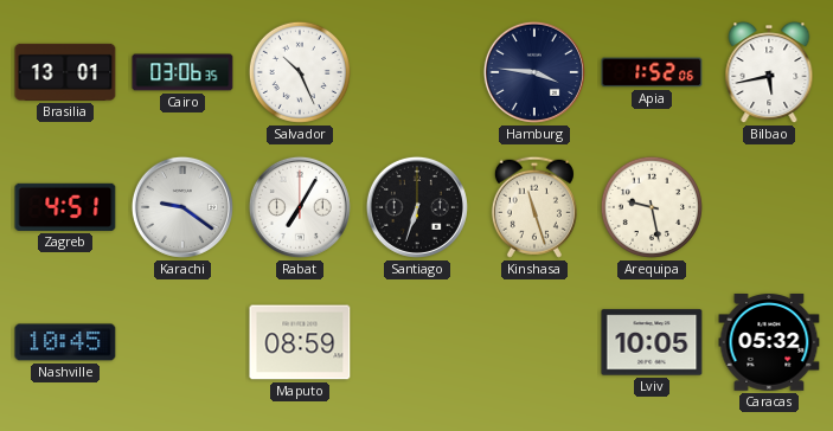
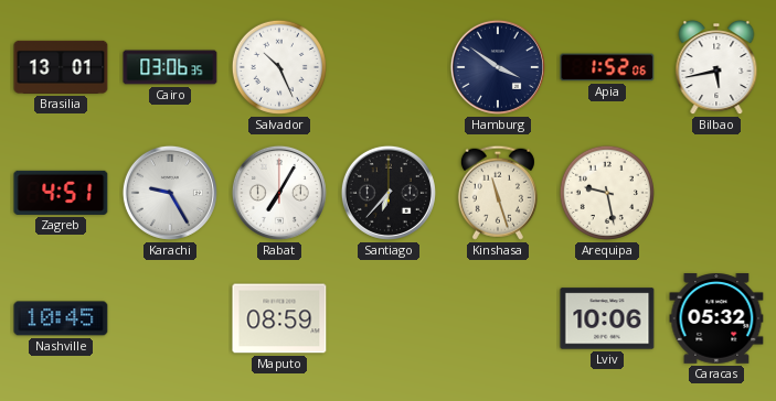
Hamburg: 3:46 -> 3:51 (498, 67)
Karachi: 9:21 -> 9:25 (170, 193)
Santiago: 6:33 -> 6:37 (389, 193)
Lviv: 10:05 -> 10:06 (607, 318)
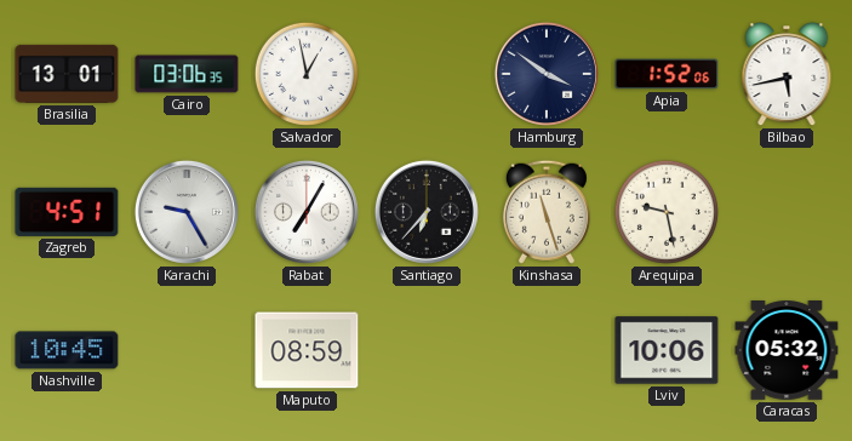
Salvador: 10:26 -> 12:58 (307, 74)
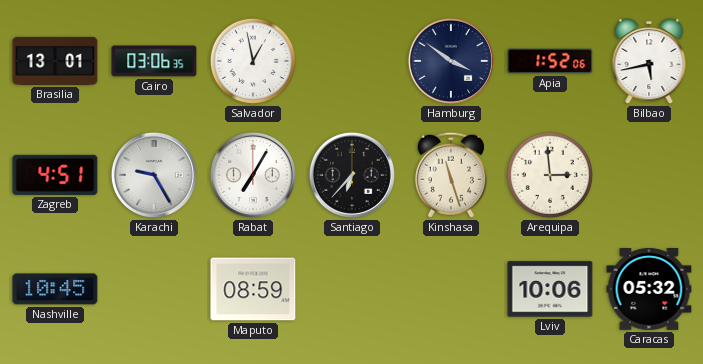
Arequipa: 9:28 -> 2:59 (550, 175)
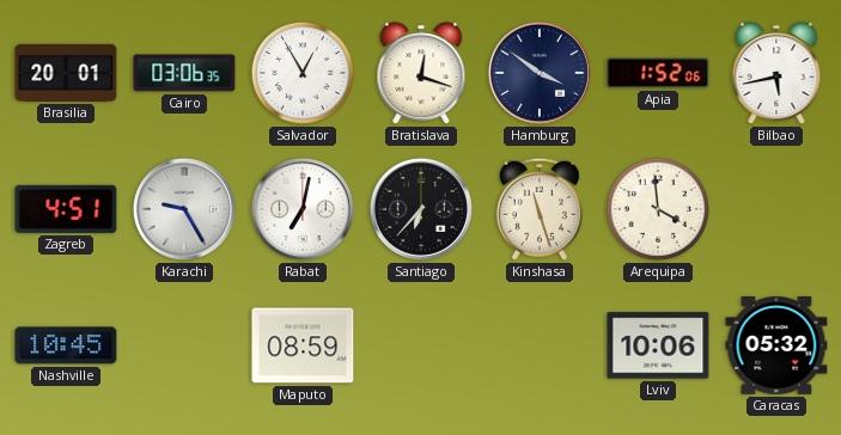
Brasilia: 13:01 -> 20:01 (66, 73)
Salvador: 12:58 -> 12:55 (303, 73)
Bratislava: none -> 12:18 (421, 74)
Rabat: 7:05 -> 7:02 (303, 209)
Arequipa: 2:59 -> 3:59 (658, 209)
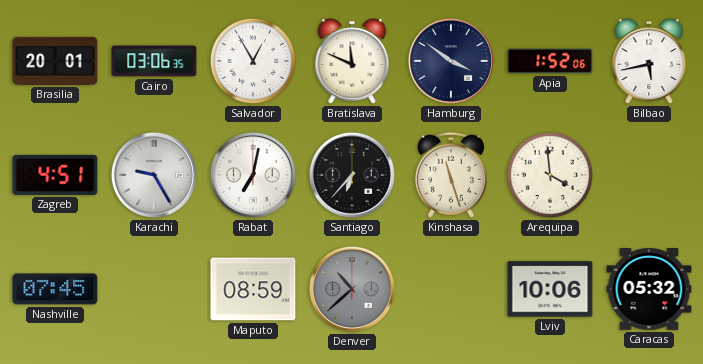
Bratislava: 12:18 -> 11:49 (352, 62)
Nashville: 10:45 -> 07:45 (55, 289)
Denver: none -> 10:38 (352, 289)
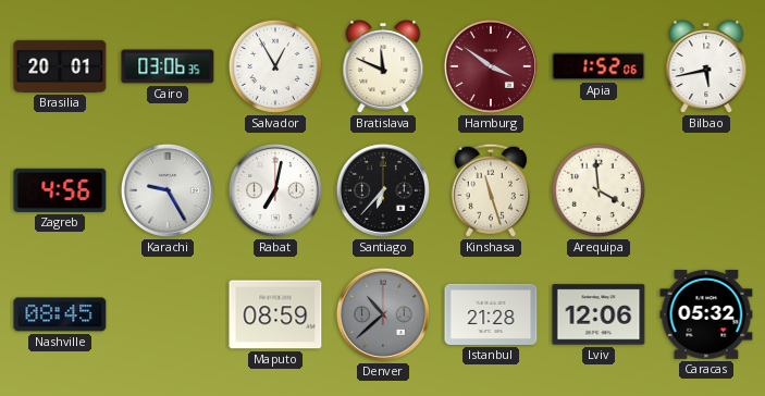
Hamburg dial: navy -> burgundy (491, 66)
Zagreb: 4:51 -> 4:56 (60, 190)
Nashville: 07:45 -> 08:45 (60, 314)
Istanbul: none -> 21:28 (491, 314)
Lviv: 10:06 -> 12:06 (599, 314)
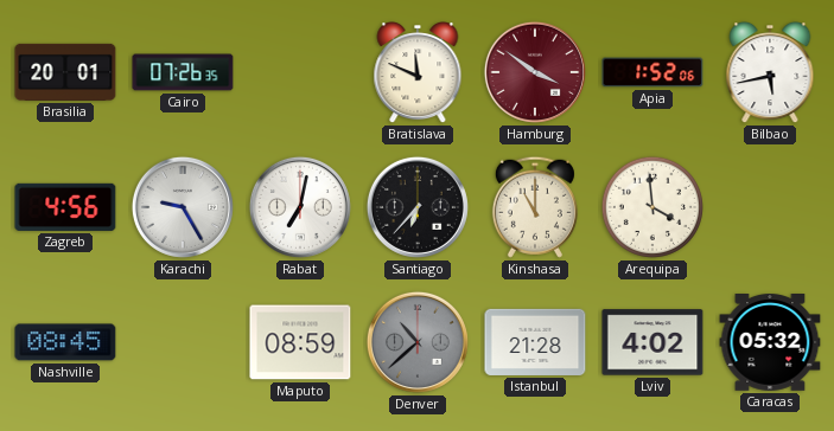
Cairo: 03:06 -> 07:26 (183, 72)
Salvador: 12:55 -> none (275, 66)
Kinshasa: 11:27 -> 11:00 (535, 207)
Lviv: 12:06 -> 4:02 (652, 342)
